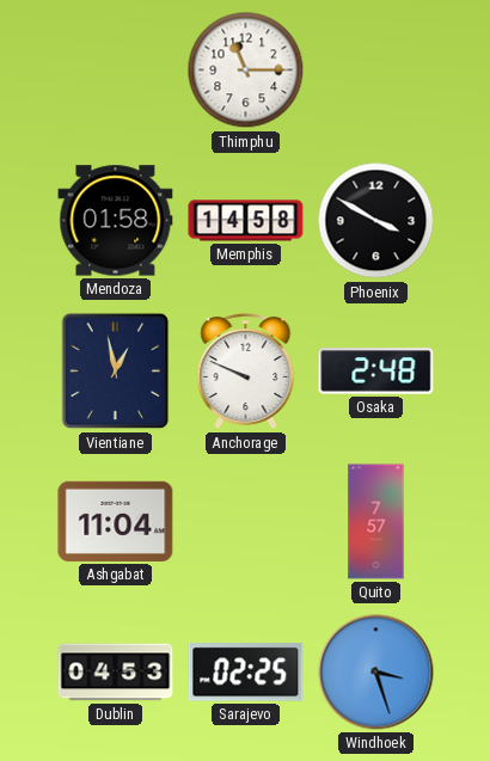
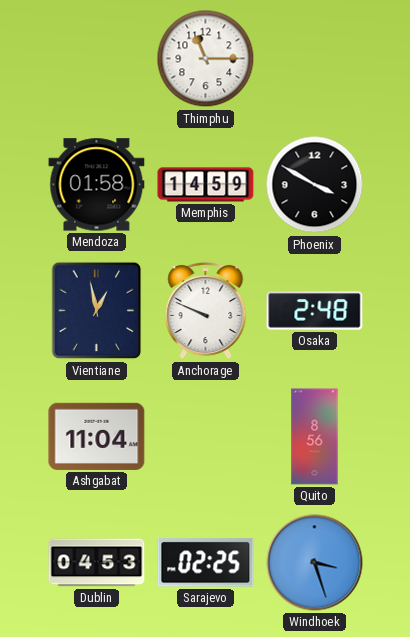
Memphis: 14:58 -> 14:59 (206, 185)
Quito: 7:57 -> 8:56 (315, 437)
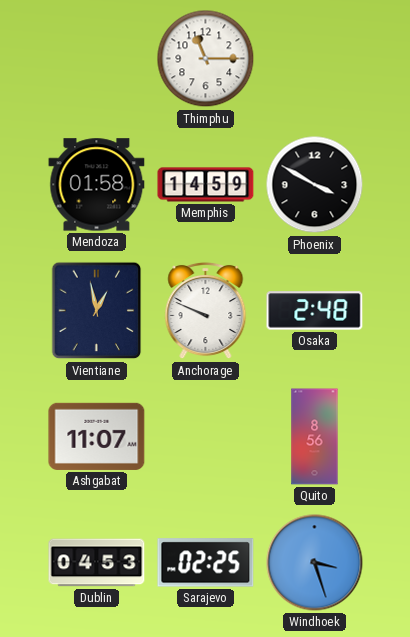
Ashgabat: 11:04 -> 11:07 (97, 436)
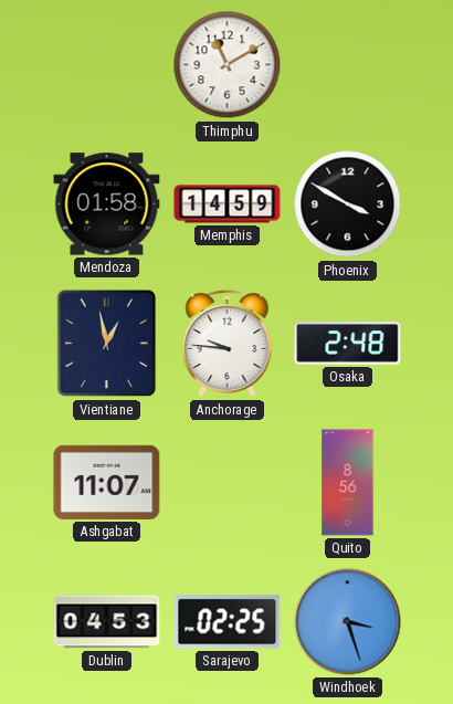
Thimphu: 11:15 -> 11:10 (228, 65)
Anchorage: 9:49 -> 9:46 (228, 344)
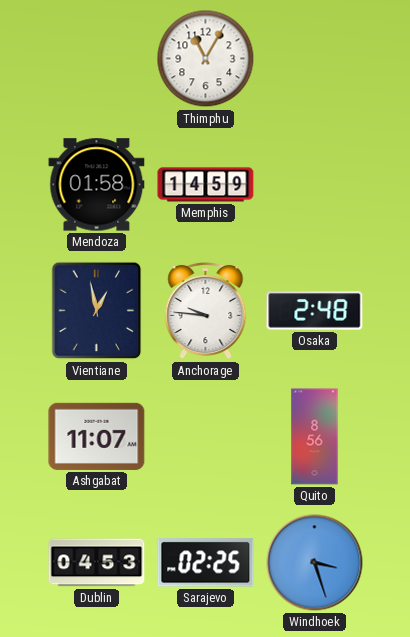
Thimphu: 11:10 -> 11:05 (206, 59)
Phoenix: 3:50 -> none (348, 204)
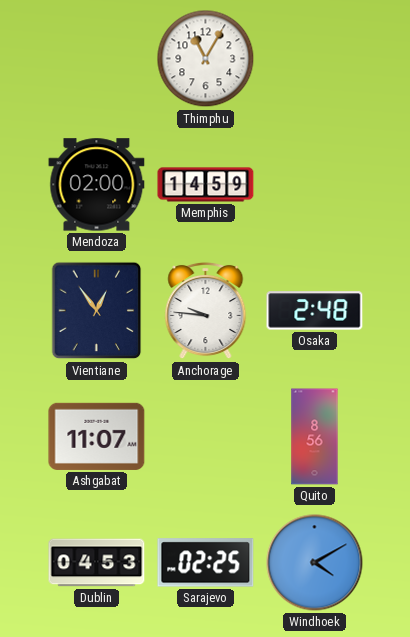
Mendoza: 01:58 -> 02:00 (97, 185)
Vientiane: 12:58 -> 12:54 (97, 311)
Windhoek: 3:27 -> 4:10 (315, 563)
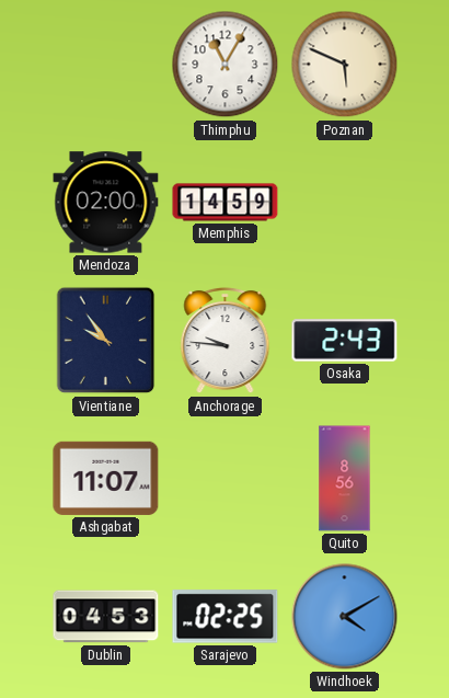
Poznan: none -> 5:49 (345, 65)
Vientiane: 12:54 -> 9:54 (106, 341)
Osaka: 2:48 -> 2:43 (345, 341)
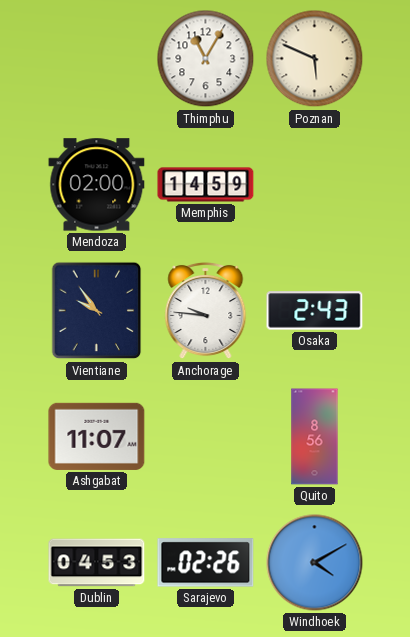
Sarajevo: 02:25 -> 02:26 (206, 563)
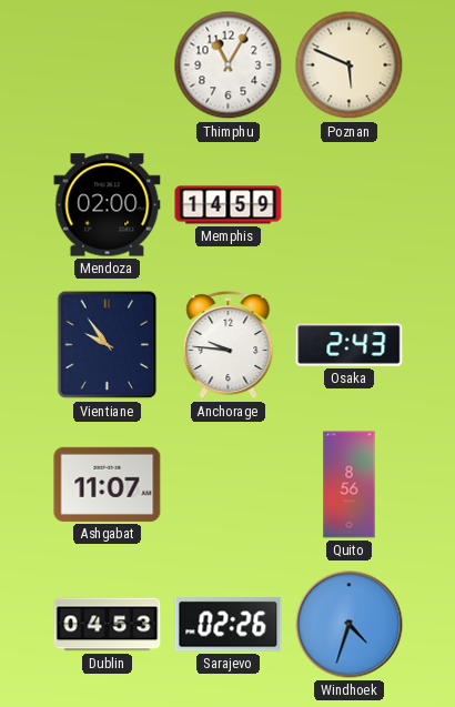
Windhoek: 4:10 -> 4:33 (350, 625)
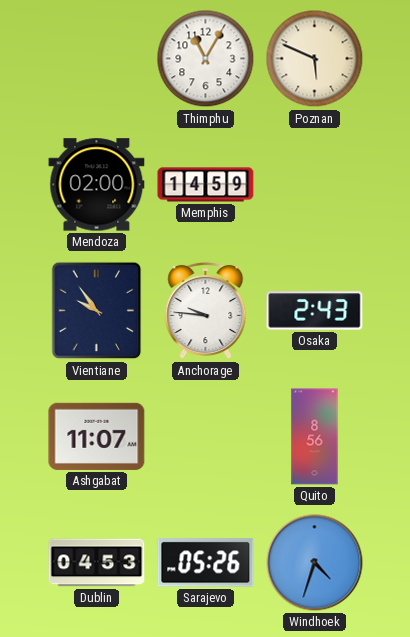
Sarajevo: 02:26 -> 05:26 (206, 563)
